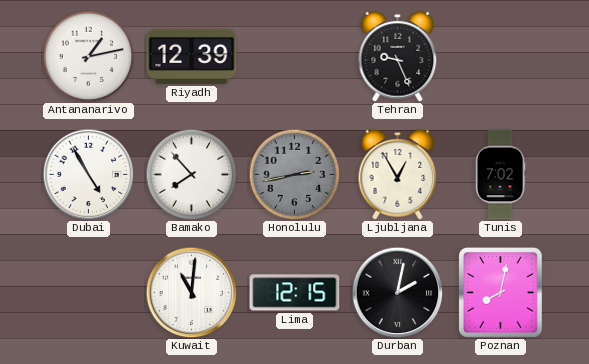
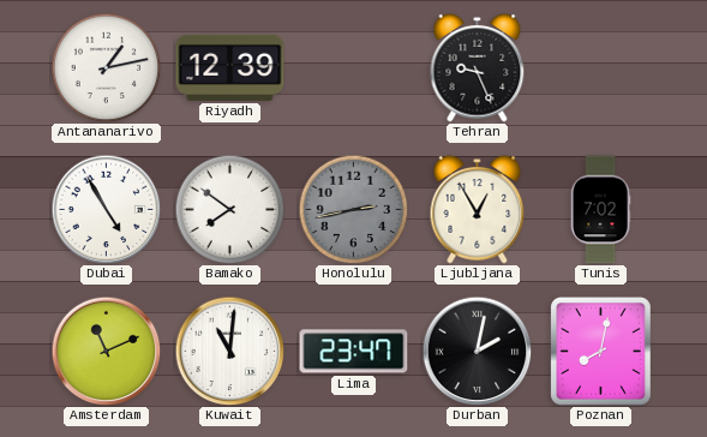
Bamako: 7:53 -> 7:51 (229, 209)
Amsterdam: none -> 11:11 (106, 351)
Lima: 12:15 -> 23:47 (354, 352)
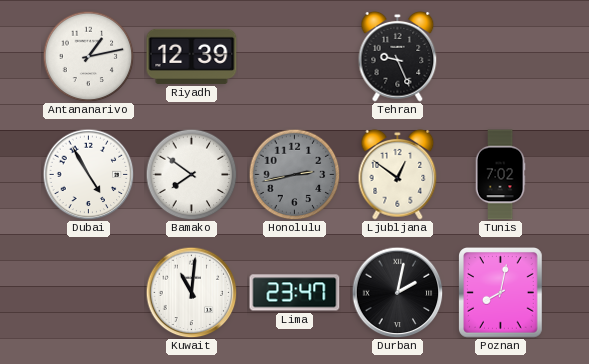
Ljubljana: 12:55 -> 12:51 (398, 174)
Amsterdam: 11:11 -> none (106, 351)
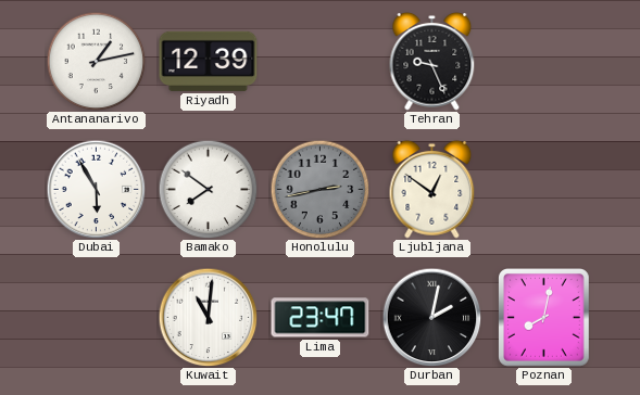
Dubai: 4:55 -> 5:55 (96, 189)
Tunis: 7:02 -> none (500, 175)
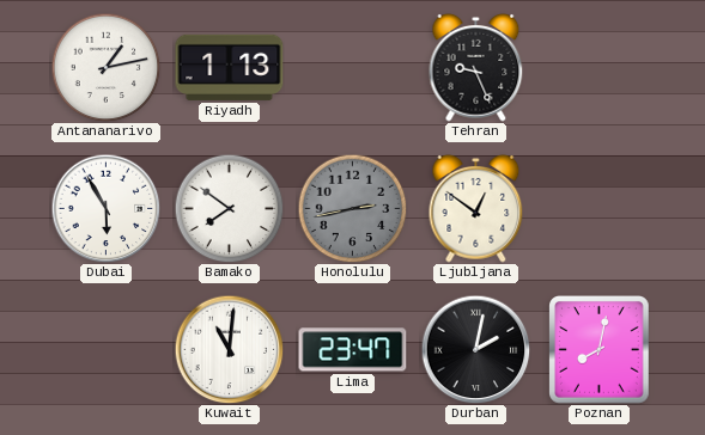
Riyadh: 12:39 -> 1:13 (230, 67)
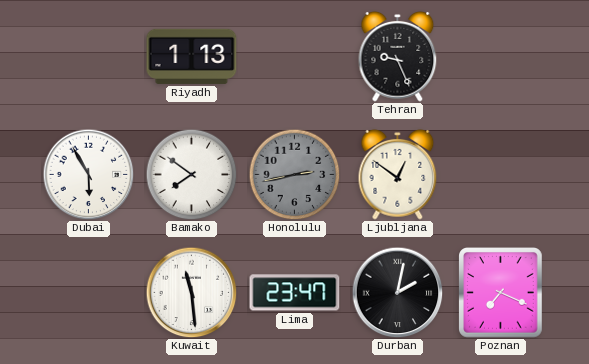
Antananarivo: 1:13 -> none (105, 67)
Kuwait: 11:01 -> 11:29 (191, 292)
Poznan: 8:02 -> 7:19 (501, 293)
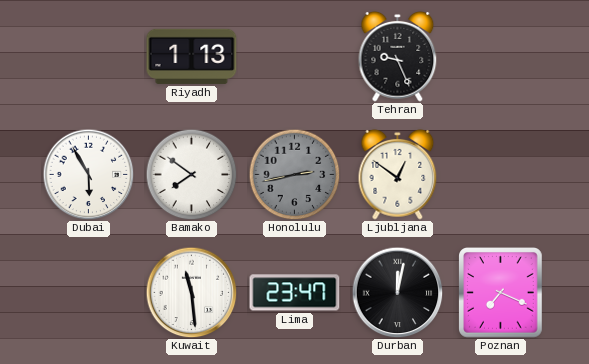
Durban: 2:02 -> 12:02 (397, 292)
